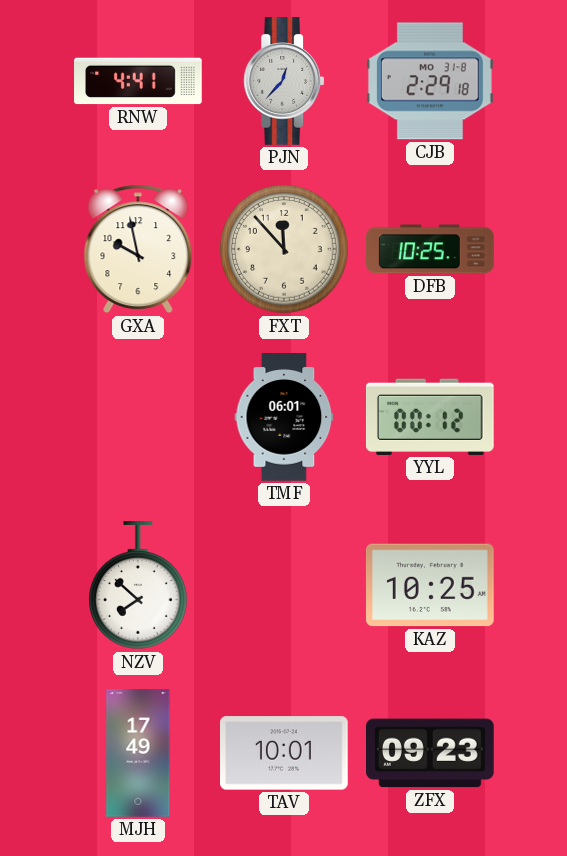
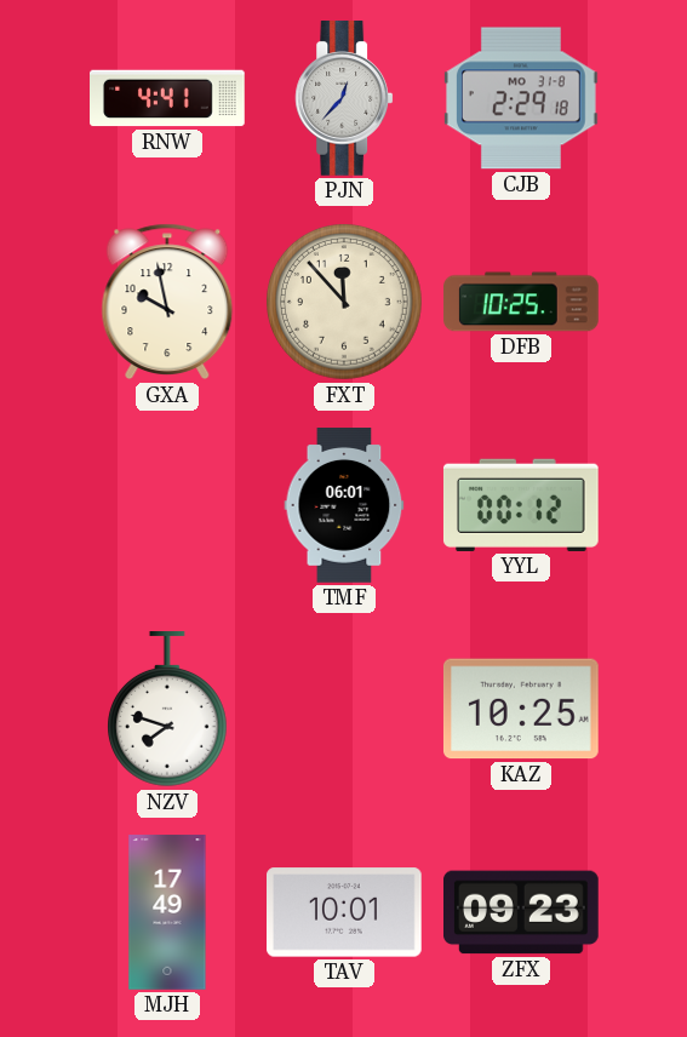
NZV: 7:52 -> 7:48 (168, 710)
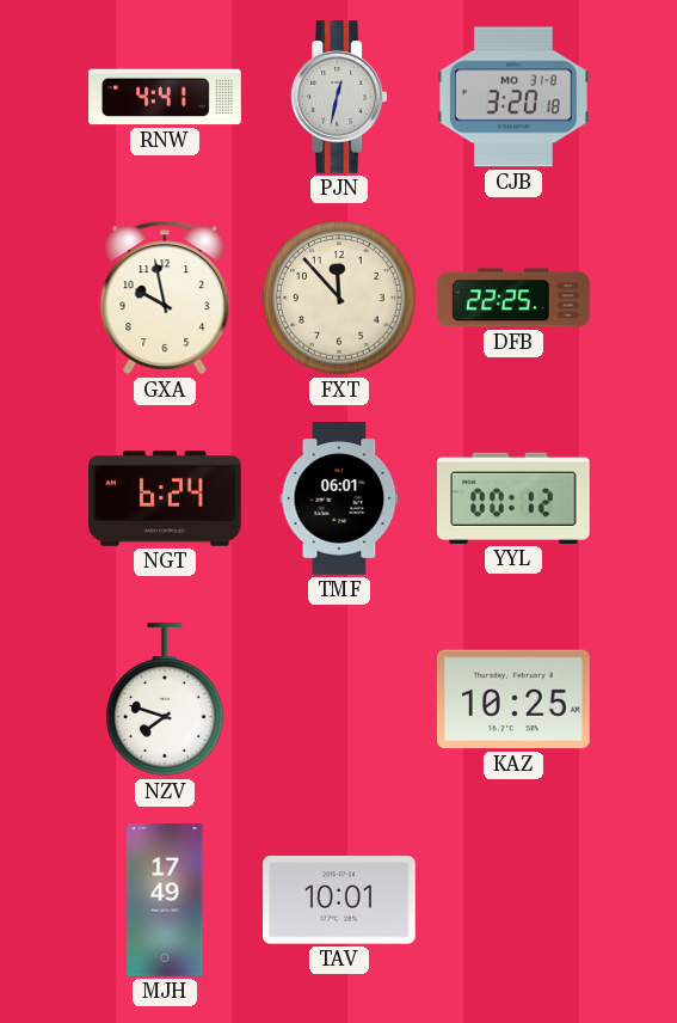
PJN: 12:37 -> 12:32 (339, 98)
CJB: 2:29 -> 3:20 (515, 97)
DFB: 10:25 -> 22:25 (513, 298)
NGT: none -> 6:24 (166, 500)
ZFX: 09:23 -> none (522, 912)
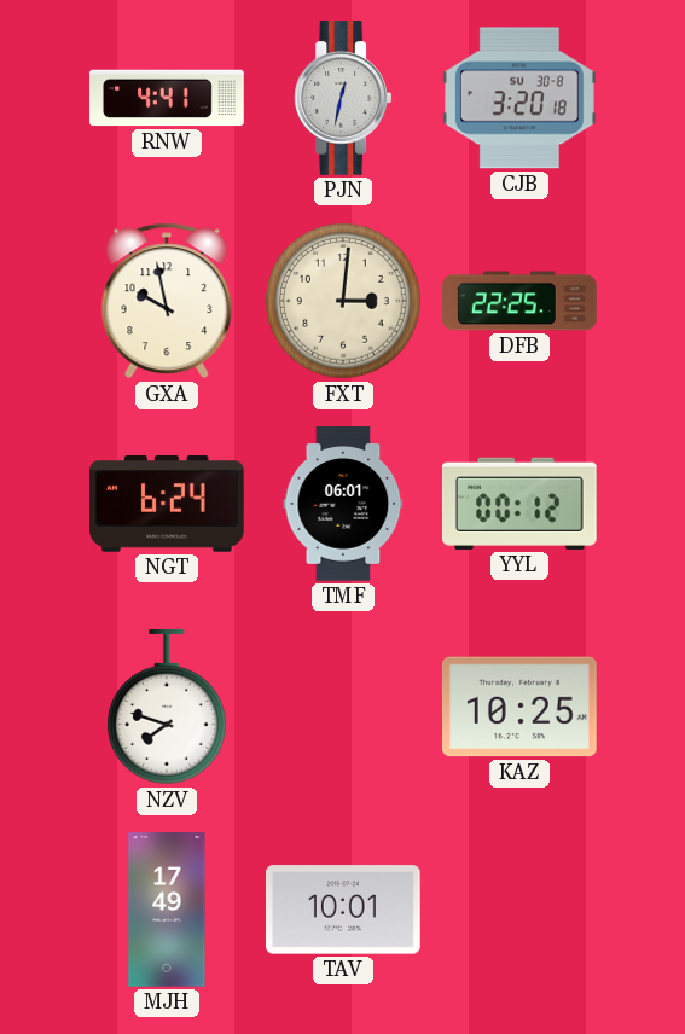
CJB date: MO 31-8 -> SU 30-8 (521, 98)
FXT: 11:53 -> 3:01 (343, 301)
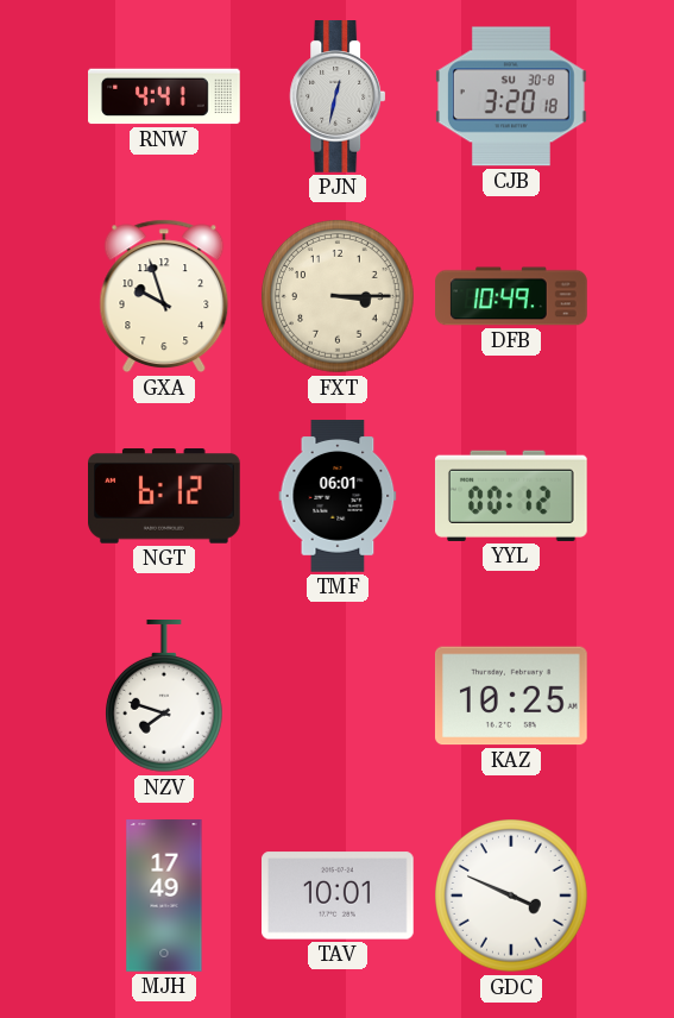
GXA: 9:58 -> 9:57 (164, 296)
FXT: 3:01 -> 3:15 (338, 296)
DFB: 22:25 -> 10:49 (511, 296)
NGT: 6:24 -> 6:12 (165, 497)
GDC: none -> 3:49 (511, 896)
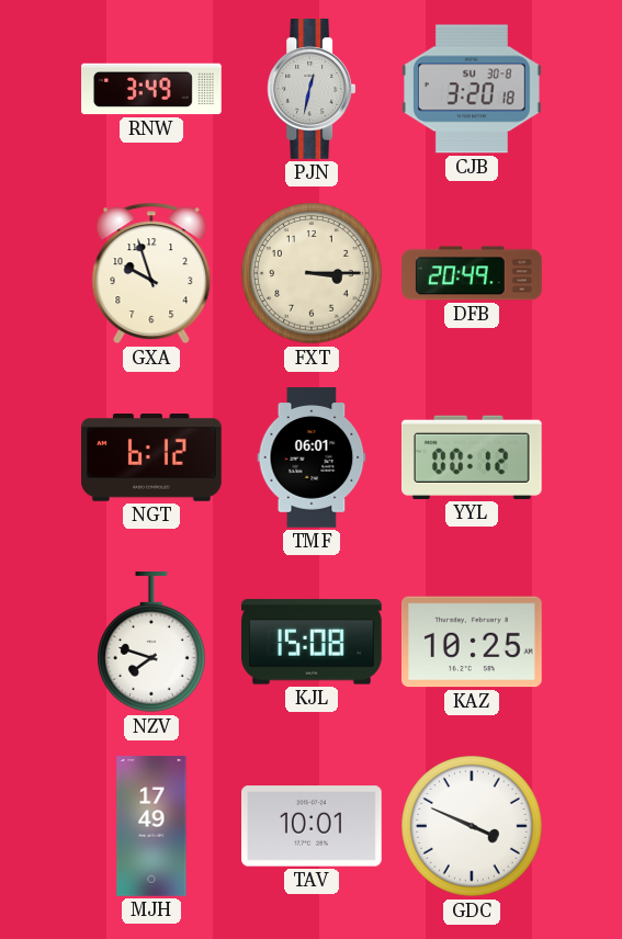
RNW: 4:41 -> 3:49 (152, 89)
DFB: 10:49 -> 20:49 (472, 273)
KJL: none -> 15:08 (313, 642)
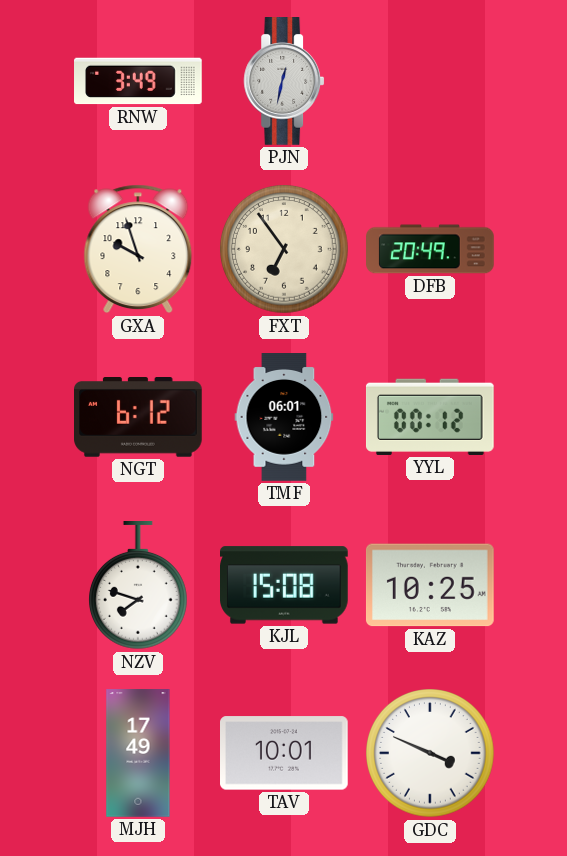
CJB: 3:20 -> none (473, 89)
FXT: 3:15 -> 6:54 (284, 249)
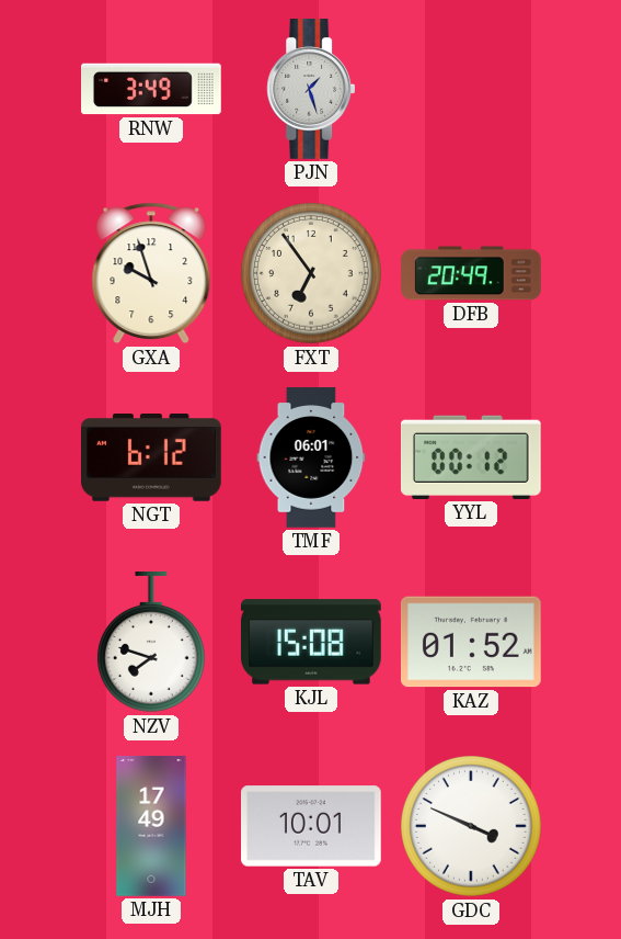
PJN: 12:32 -> 1:27 (311, 90)
KAZ: 10:25 -> 01:52 (471, 642)
